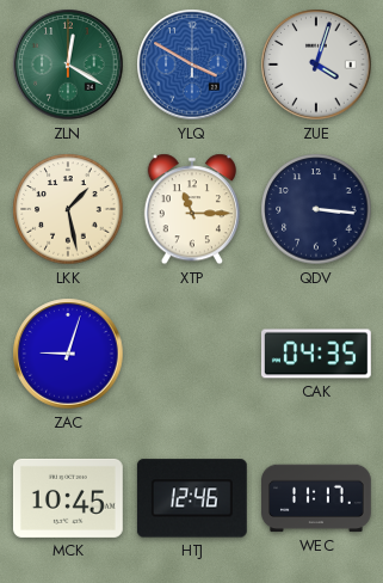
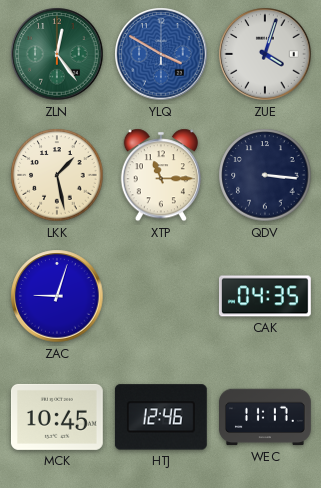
ZLN: 12:20 -> 12:24 (57, 54)
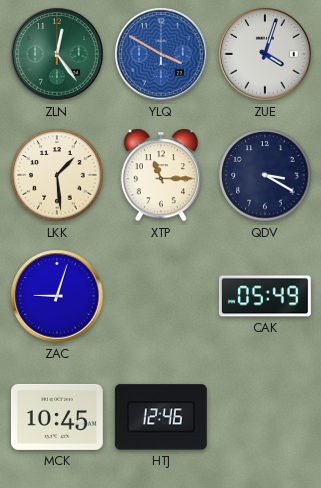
LKK: 1:28 -> 1:29 (57, 175)
QDV: 3:16 -> 3:20 (265, 175)
CAK: 04:35 -> 05:49 (265, 296)
WEC: 11:17 -> none (266, 417)
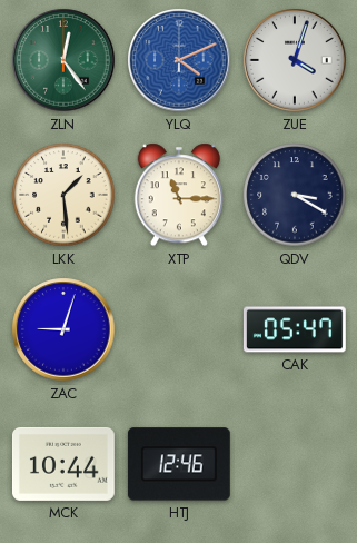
YLQ: 3:50 -> 4:11 (179, 60)
CAK: 05:49 -> 05:47 (295, 329)
MCK: 10:45 -> 10:44 (63, 464)
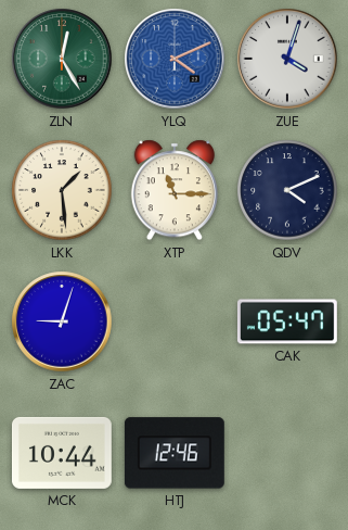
ZLN: 12:24 -> 12:25 (62, 59)
QDV: 3:20 -> 4:11 (287, 190)
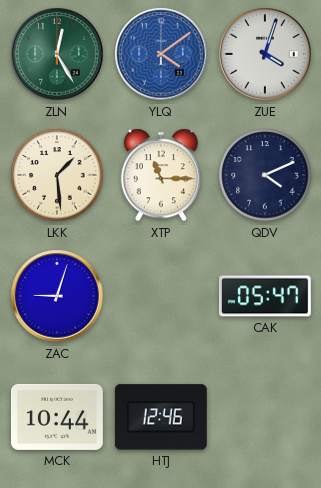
YLQ: 4:11 -> 4:09 (161, 54)
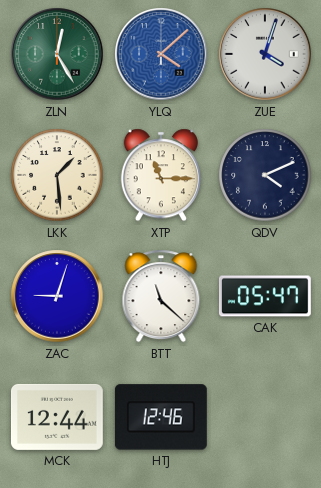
YLQ: 4:09 -> 4:08 (161, 54)
BTT: none -> 11:22 (161, 296)
MCK: 10:44 -> 12:44 (57, 417)
